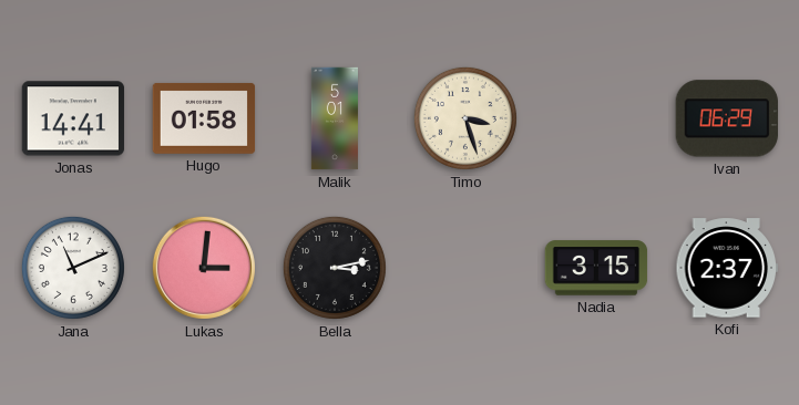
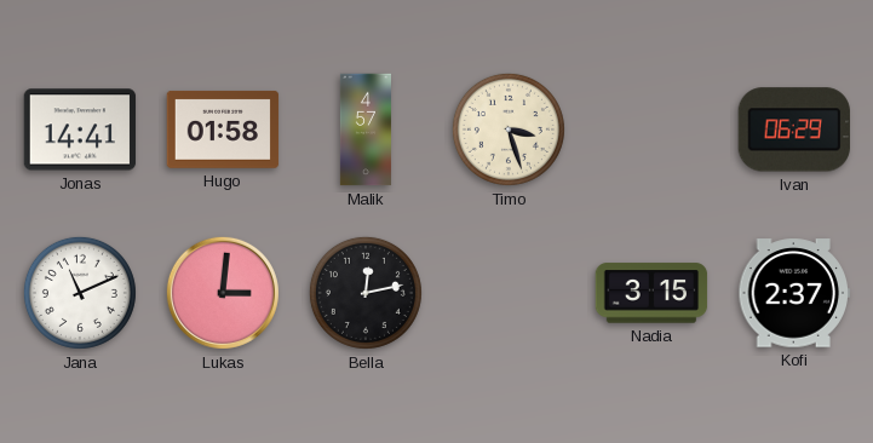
Malik: 5:01 -> 4:57 (366, 130)
Bella: 3:13 -> 12:13 (366, 293)
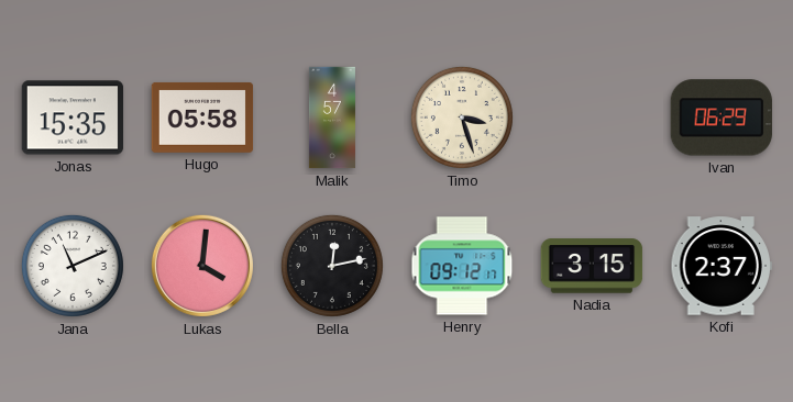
Jonas: 14:41 -> 15:35 (73, 118)
Hugo: 01:58 -> 05:58 (202, 118)
Lukas: 3:01 -> 4:01 (202, 266)
Henry: none -> 09:12 (462, 266)
